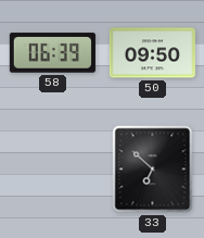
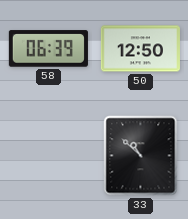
50: 09:50 -> 12:50 (140, 49)
33: 6:52 -> 10:52 (141, 156)
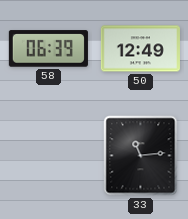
50: 12:50 -> 12:49 (140, 49)
33: 10:52 -> 11:14 (141, 156)
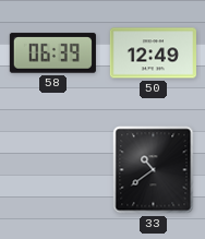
33: 11:14 -> 10:39 (154, 170)
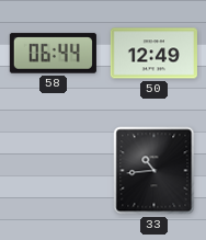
58: 06:39 -> 06:44 (53, 54)
33: 10:39 -> 10:44 (154, 171)
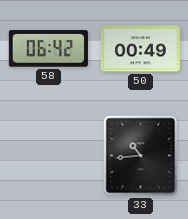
58: 06:44 -> 06:42 (48, 49)
50: 12:49 -> 00:49 (140, 49)
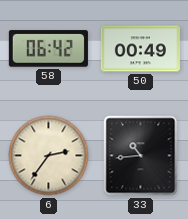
6: none -> 2:36 (49, 156)
